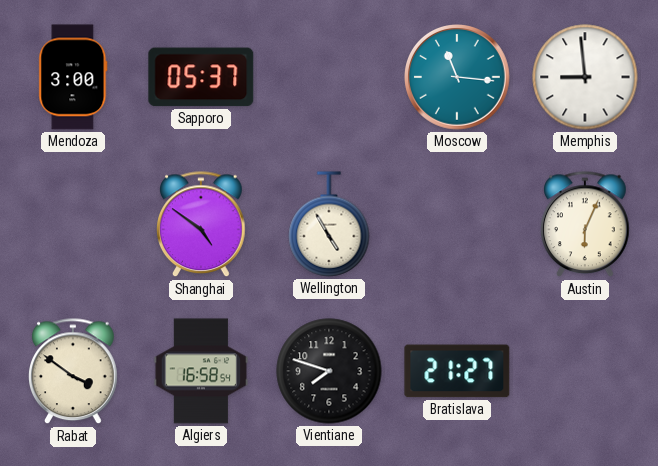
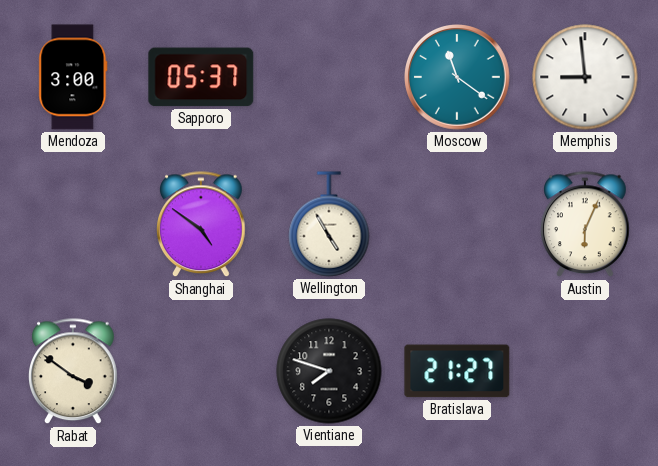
Moscow: 11:16 -> 11:21 (458, 78)
Algiers: 16:58 -> none (201, 371)
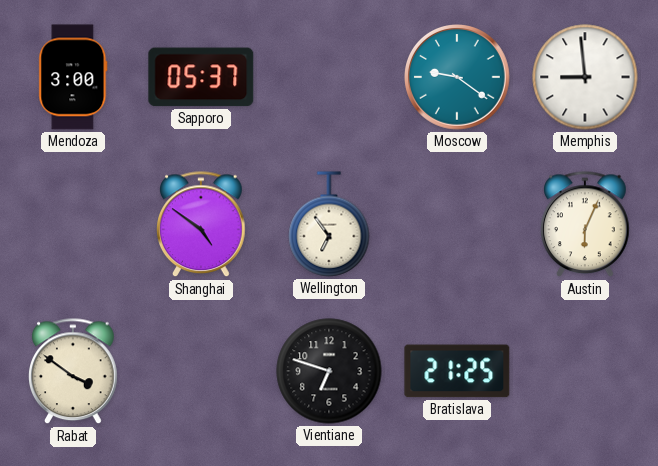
Moscow: 11:21 -> 9:21 (458, 78)
Wellington: 4:55 -> 6:54 (329, 224)
Vientiane: 7:48 -> 6:48 (329, 371)
Bratislava: 21:27 -> 21:25 (457, 371)
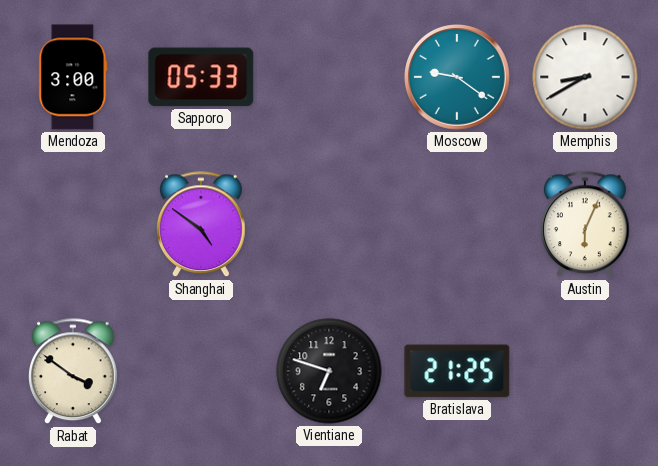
Sapporo: 05:37 -> 05:33 (201, 77)
Memphis: 8:59 -> 8:40 (585, 77)
Wellington: 6:54 -> none (329, 224)
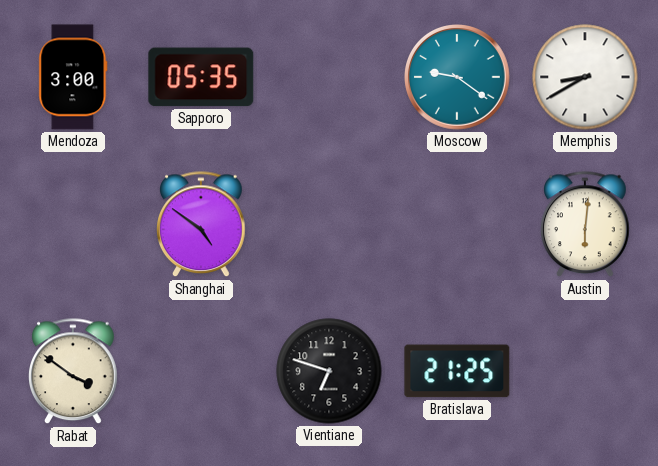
Sapporo: 05:33 -> 05:35 (201, 77)
Austin: 6:04 -> 6:01 (586, 225)
